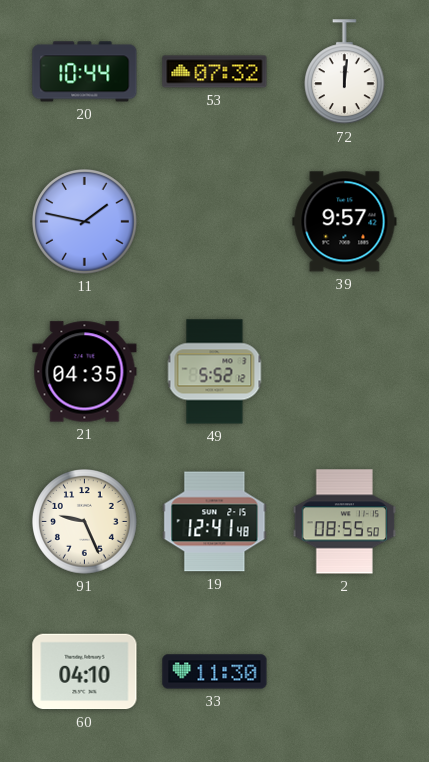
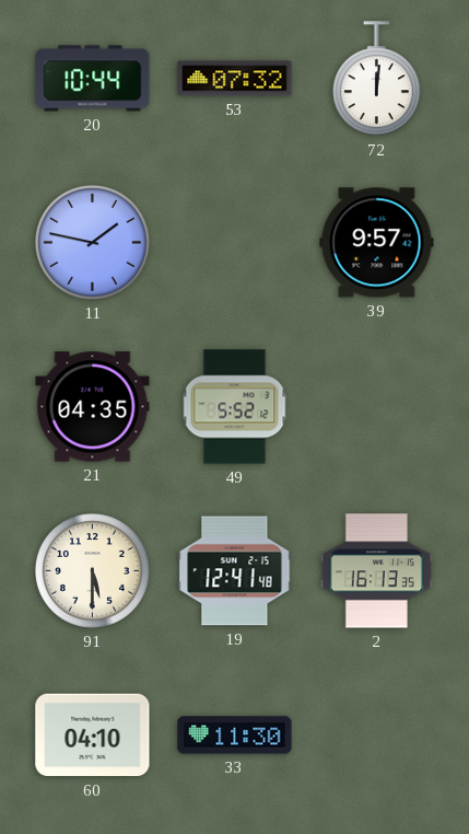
91: 9:26 -> 5:30 (93, 571)
2: 08:55 -> 16:13 (377, 571)
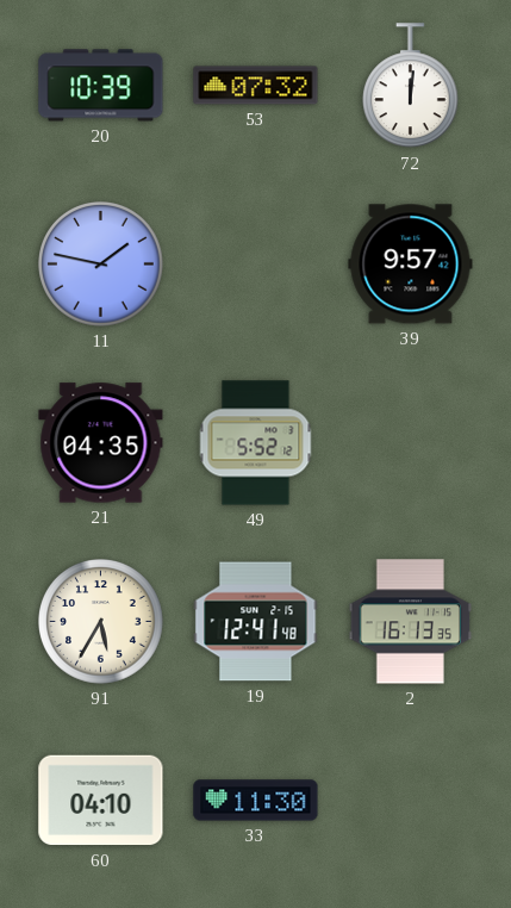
20: 10:44 -> 10:39 (101, 86)
91: 5:30 -> 5:35 (101, 622)
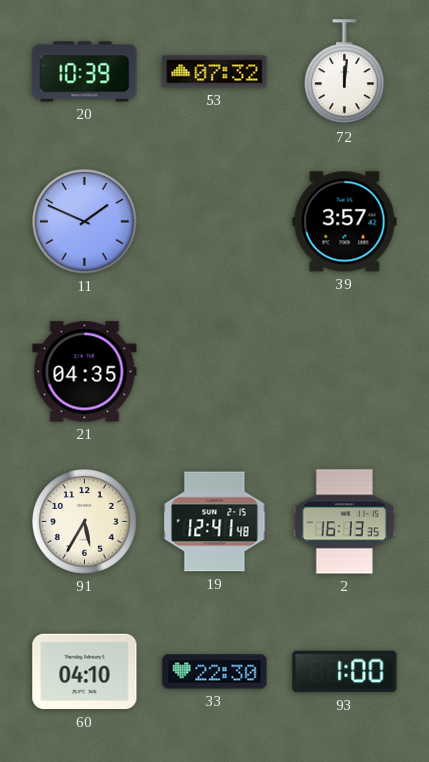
11: 1:47 -> 1:49 (85, 222)
39: 9:57 -> 3:57 (345, 222)
49: 5:52 -> none (256, 443)
33: 11:30 -> 22:30 (215, 672)
93: none -> 1:00 (345, 672)
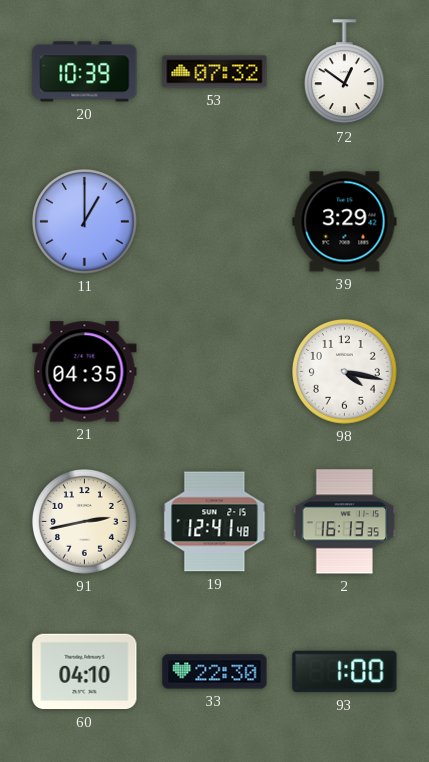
72: 12:01 -> 12:51 (345, 72)
11: 1:49 -> 1:00 (85, 222)
39: 3:57 -> 3:29 (345, 222)
98: none -> 4:17 (345, 372)
91: 5:35 -> 2:43 (85, 522)
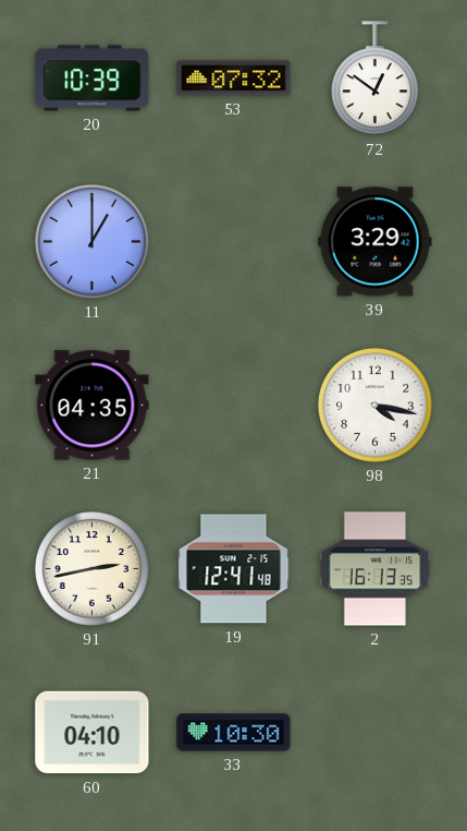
33: 22:30 -> 10:30 (234, 733)
93: 1:00 -> none (345, 672)
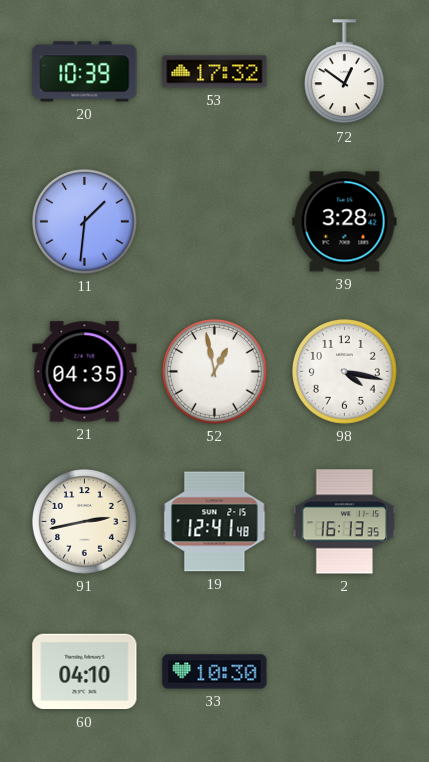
53: 07:32 -> 17:32 (215, 72)
11: 1:00 -> 1:31 (85, 222)
39: 3:29 -> 3:28 (345, 222)
52: none -> 12:58 (215, 372)
